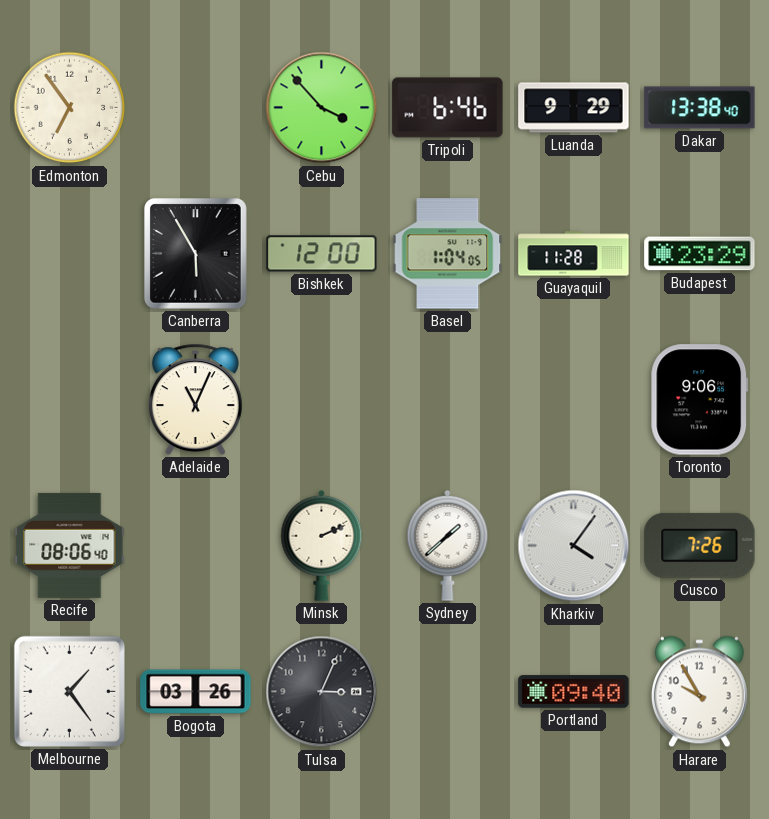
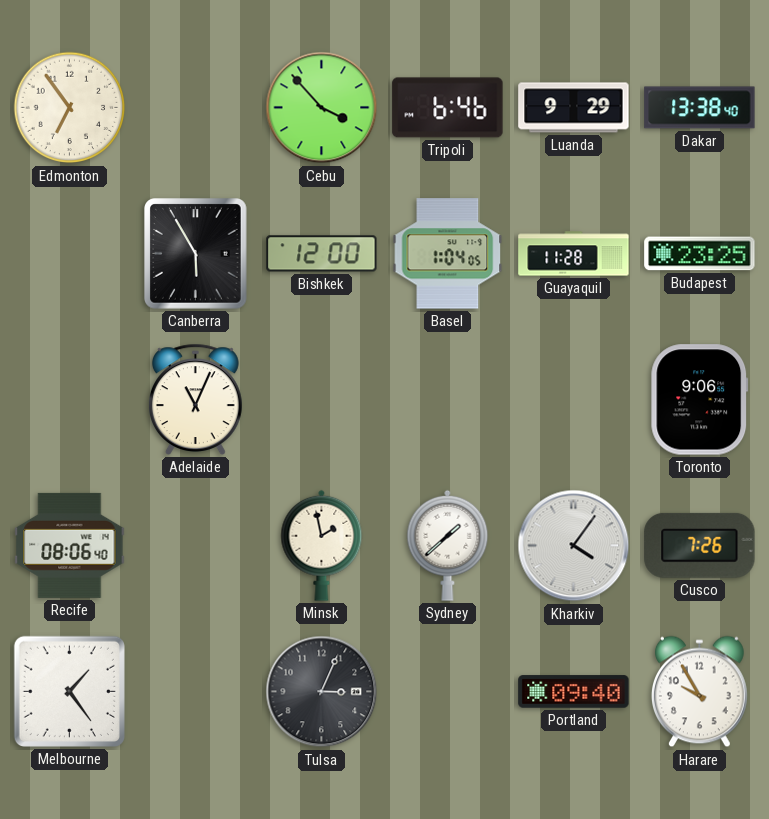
Budapest: 23:29 -> 23:25 (700, 254)
Minsk: 2:11 -> 1:58 (322, 545)
Bogota: 03:26 -> none (196, 692)
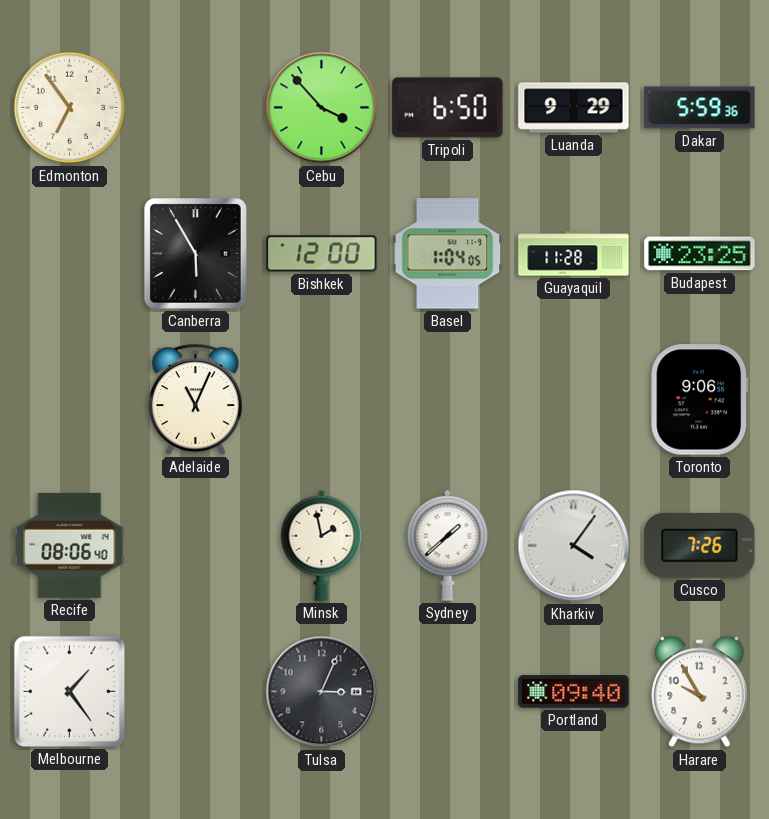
Tripoli: 6:46 -> 6:50 (448, 108)
Dakar: 13:38 -> 5:59 (700, 108)
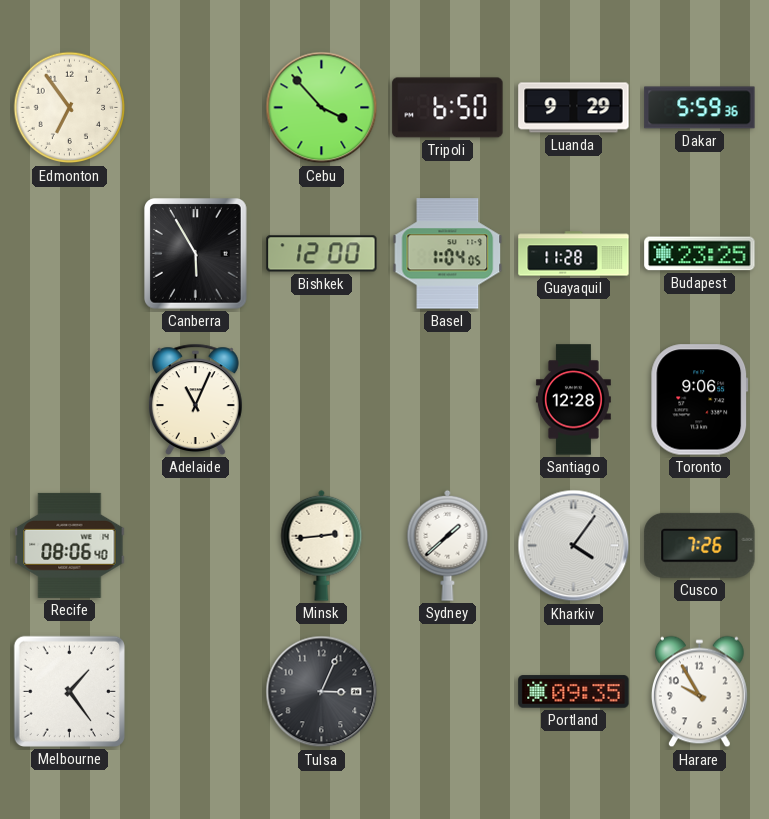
Santiago: none -> 12:28 (573, 400)
Minsk: 1:58 -> 2:44 (322, 545)
Portland: 09:40 -> 09:35 (574, 692)
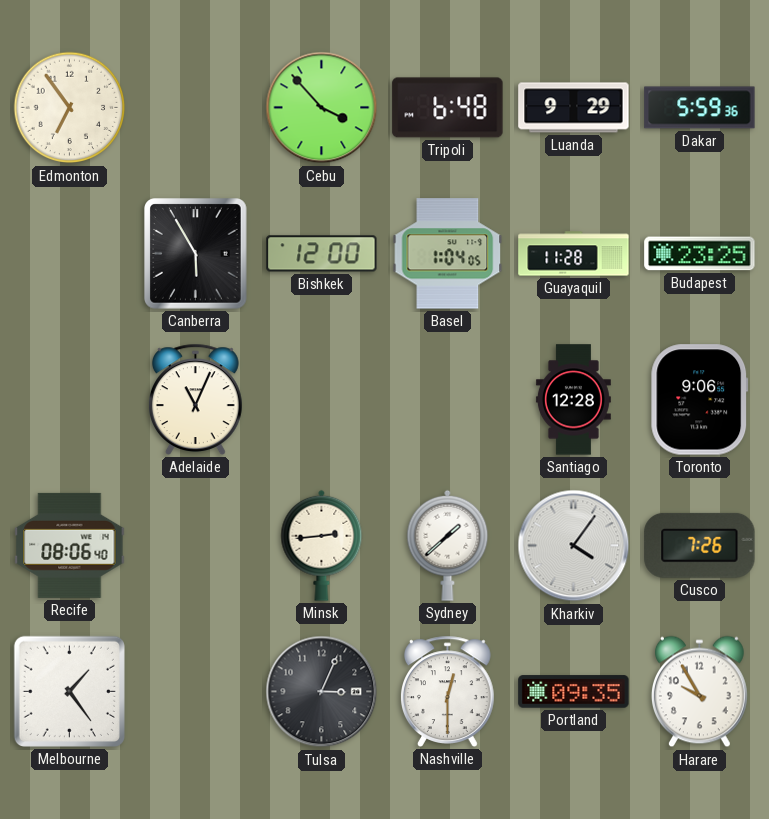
Tripoli: 6:50 -> 6:48 (448, 108)
Nashville: none -> 12:30 (447, 691)
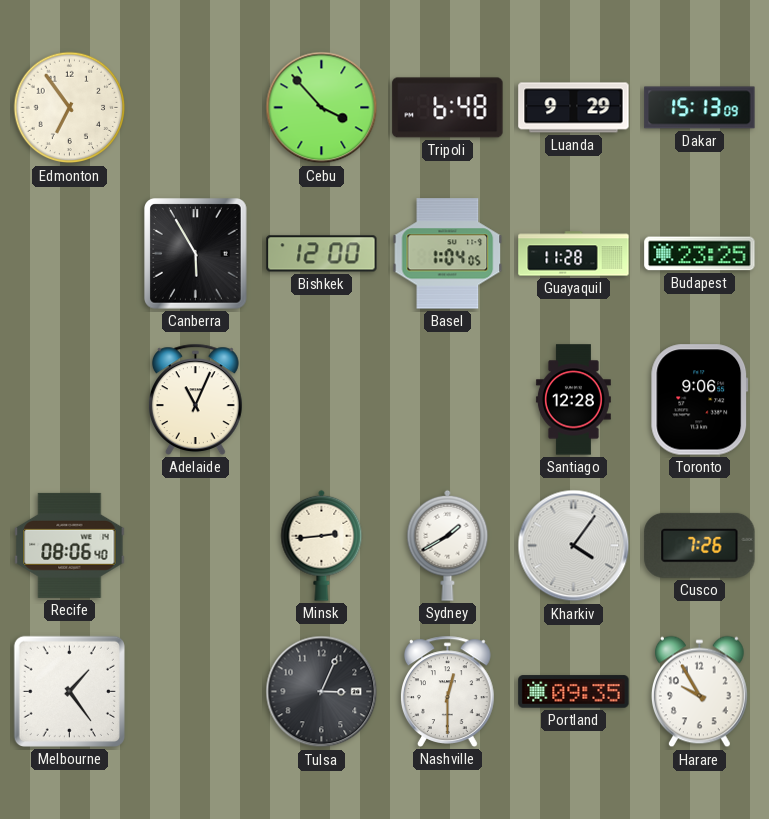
Dakar: 5:59 -> 15:13 (700, 108)
Sydney: 1:38 -> 1:40 (448, 545)
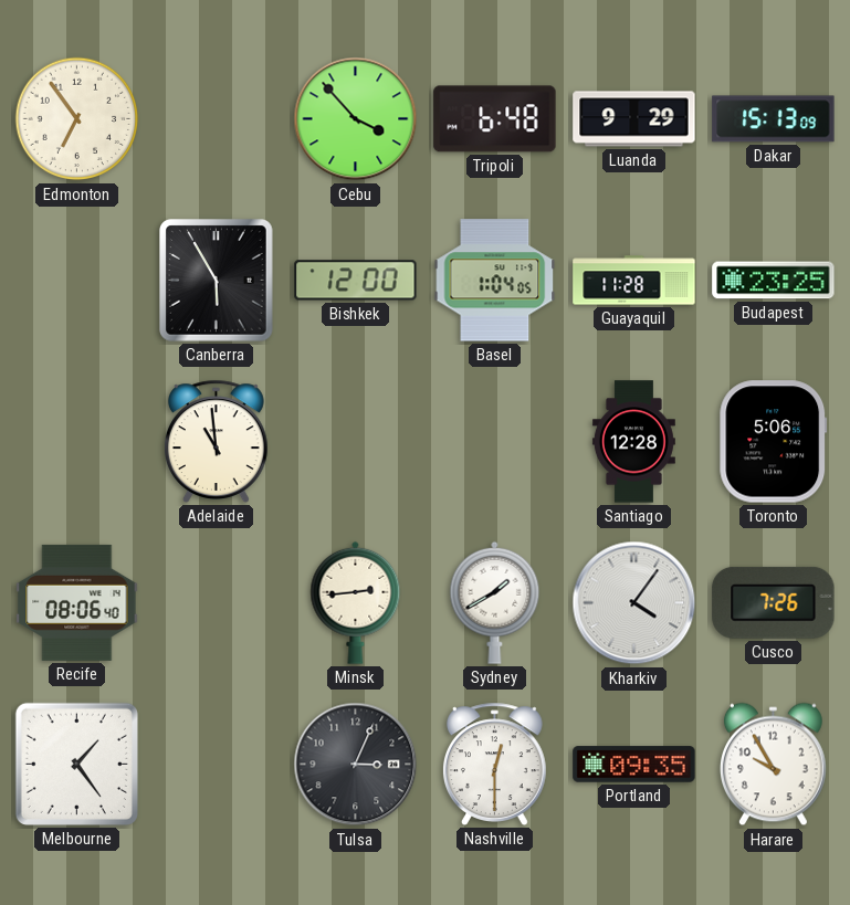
Adelaide: 11:04 -> 10:59 (216, 441)
Toronto: 9:06 -> 5:06 (774, 442)
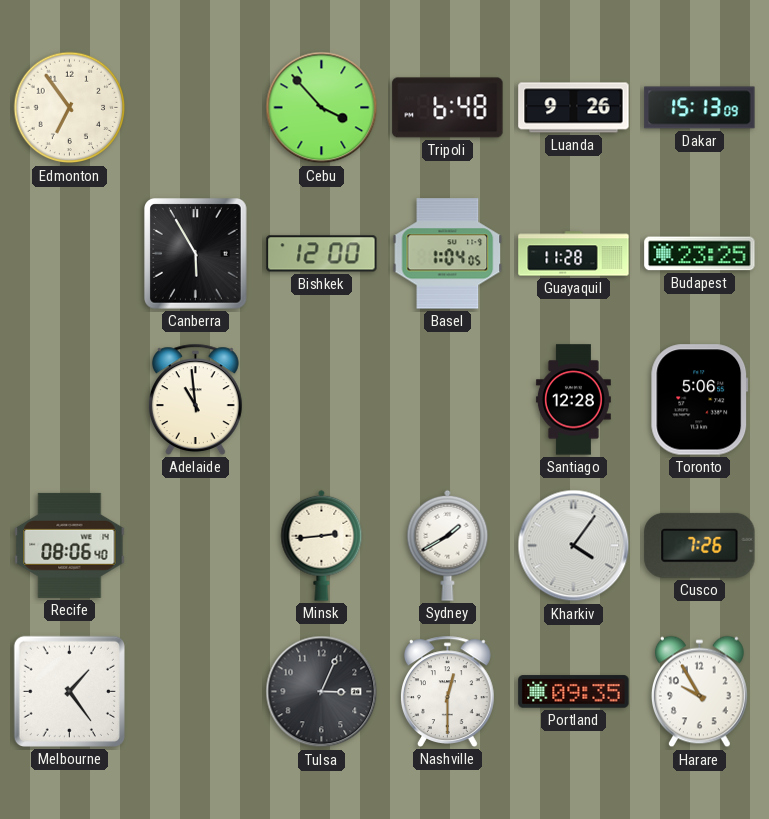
Luanda: 9:29 -> 9:26 (574, 108)
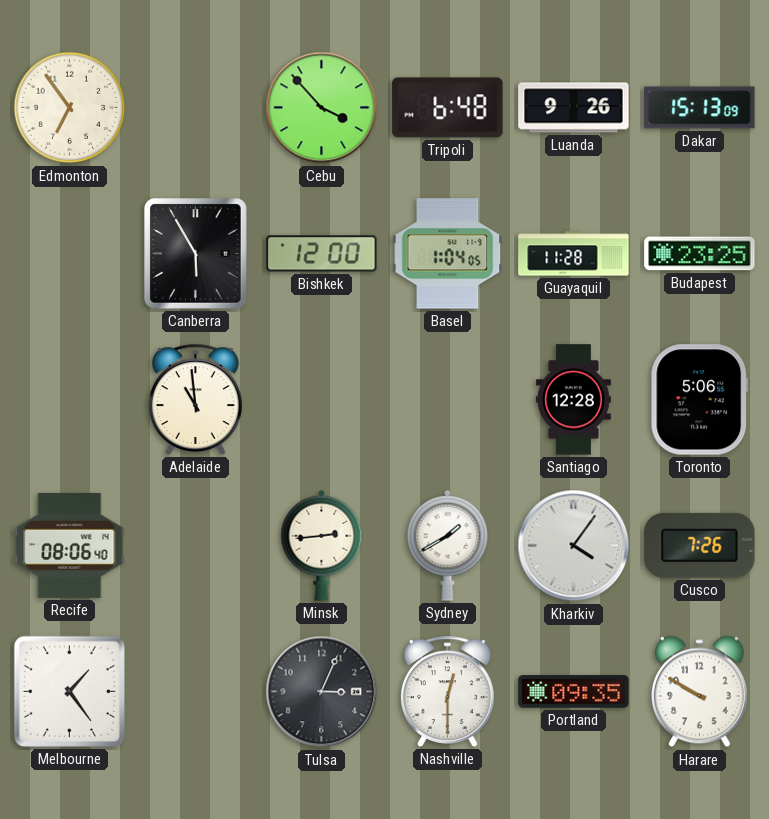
Harare: 9:55 -> 9:50 (699, 692)
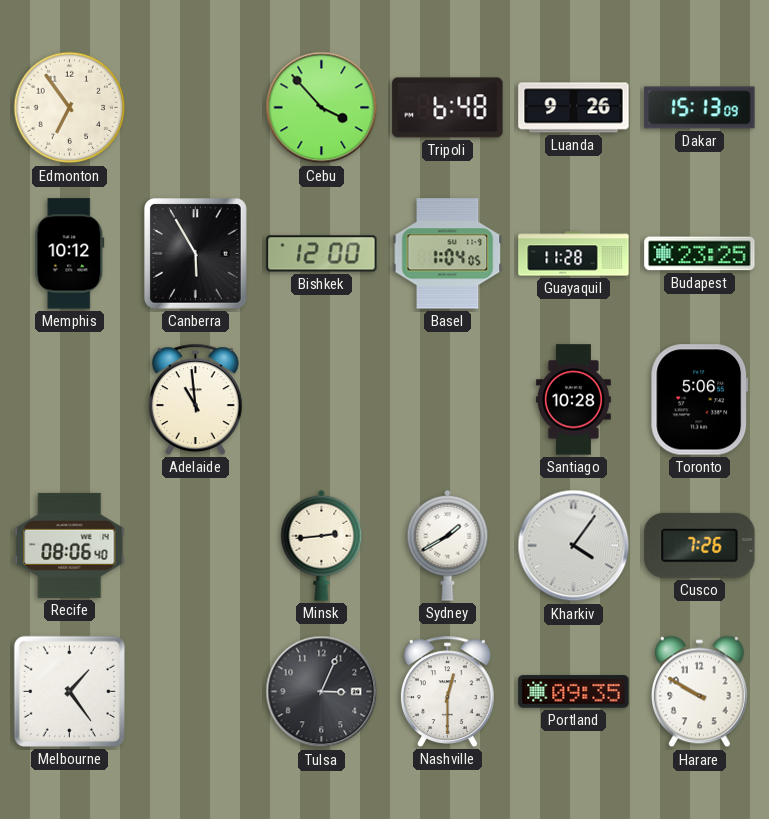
Memphis: none -> 10:12 (70, 254)
Santiago: 12:28 -> 10:28 (573, 400)
